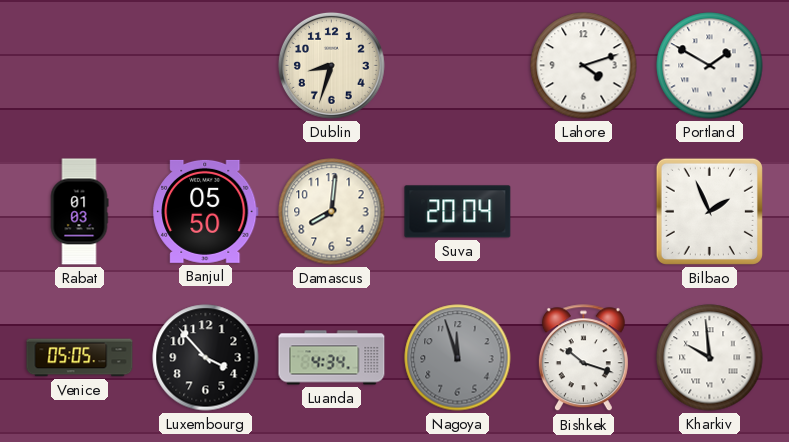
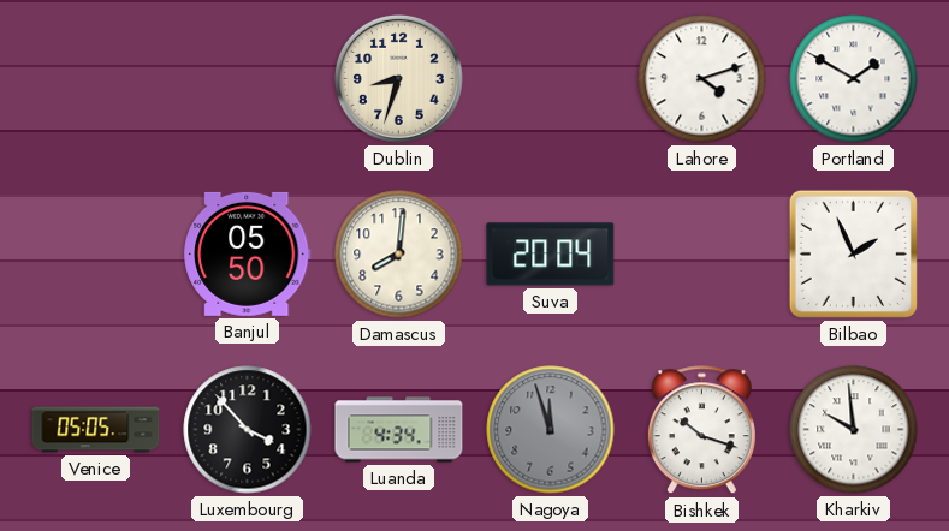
Rabat: 01:03 -> none (79, 212)
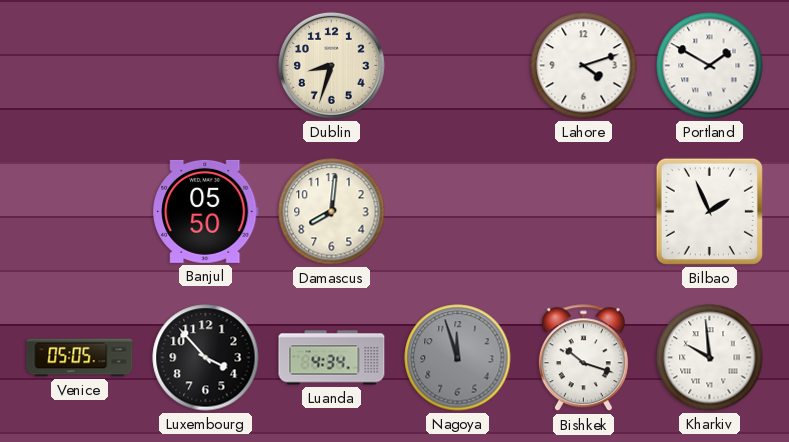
Suva: 20:04 -> none (551, 255)
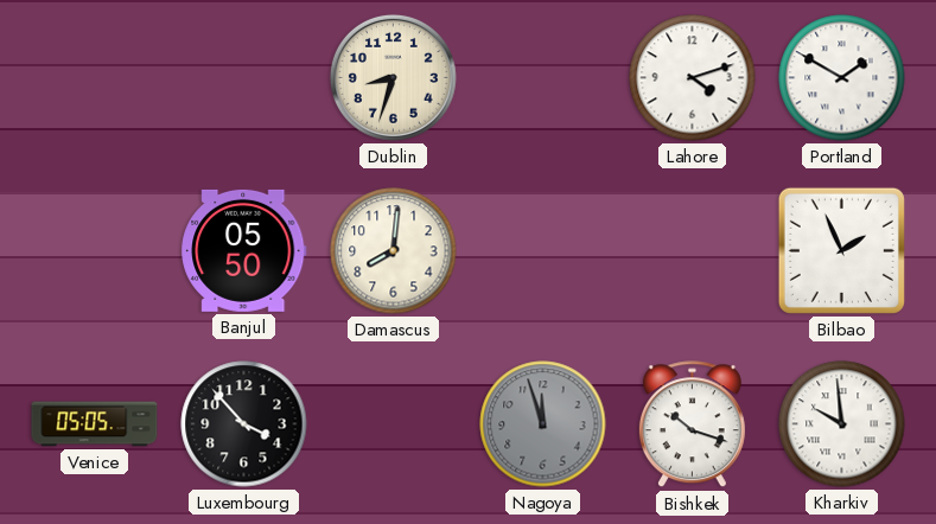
Luanda: 4:34 -> none (332, 358)
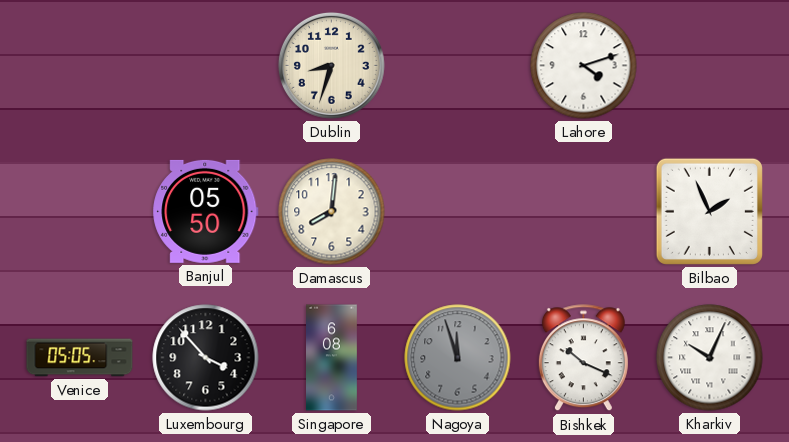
Portland: 1:50 -> none (842, 78)
Singapore: none -> 6:08 (332, 358)
Bishkek: 10:18 -> 10:19 (583, 358)
Kharkiv: 9:59 -> 10:04 (710, 358)
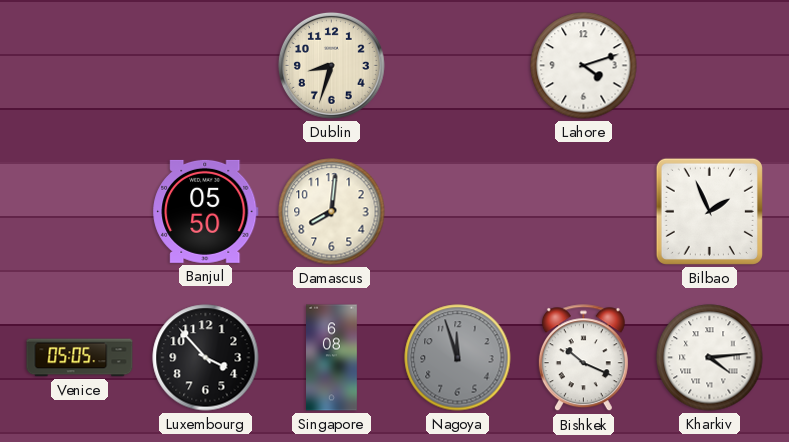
Kharkiv: 10:04 -> 4:14 (710, 358)
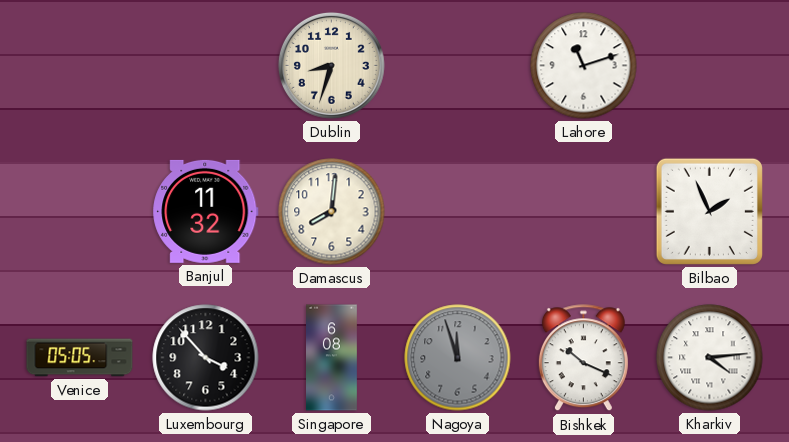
Lahore: 4:12 -> 11:12 (584, 66)
Banjul: 05:50 -> 11:32 (206, 211)
